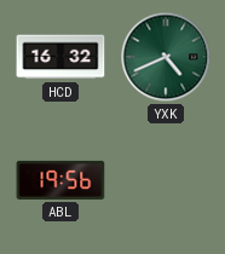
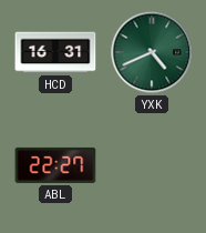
HCD: 16:32 -> 16:31 (55, 52)
ABL: 19:56 -> 22:27 (55, 165)
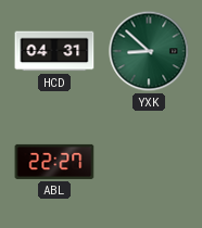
HCD: 16:31 -> 04:31 (54, 51)
YXK: 4:41 -> 8:52 (149, 51)
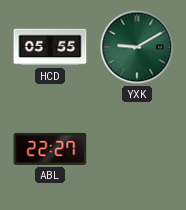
HCD: 04:31 -> 05:55 (50, 47)
YXK: 8:52 -> 9:10 (137, 47)
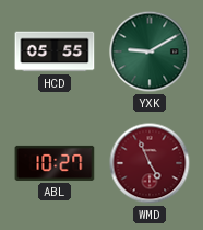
ABL: 22:27 -> 10:27 (55, 163)
WMD: none -> 4:56 (150, 163)
